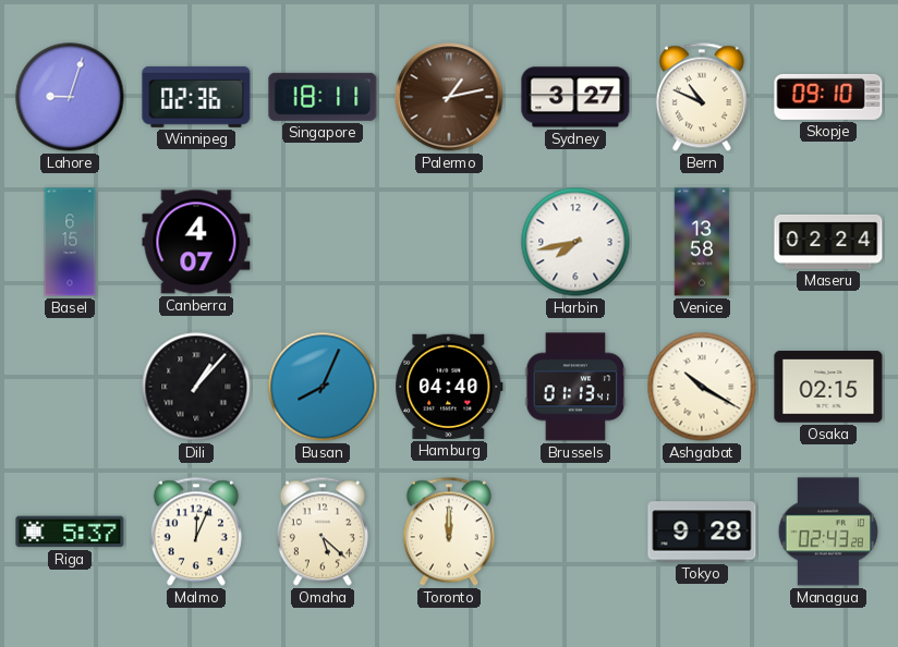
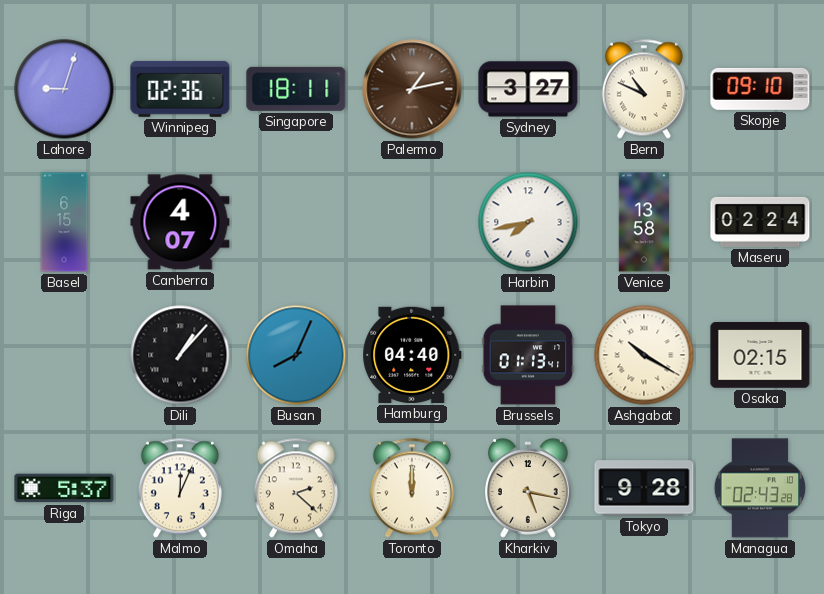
Omaha: 5:22 -> 2:22 (296, 488)
Kharkiv: none -> 5:17 (529, 488)
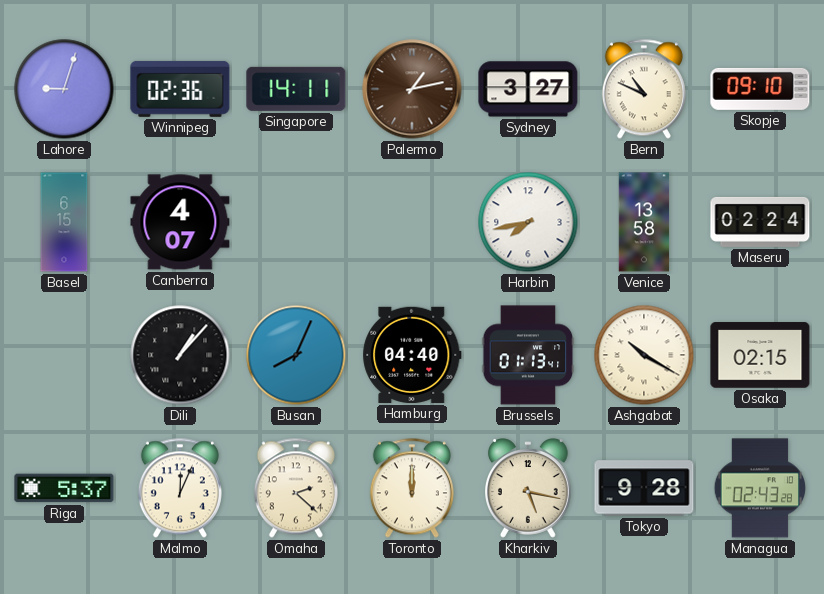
Singapore: 18:11 -> 14:11 (296, 89)
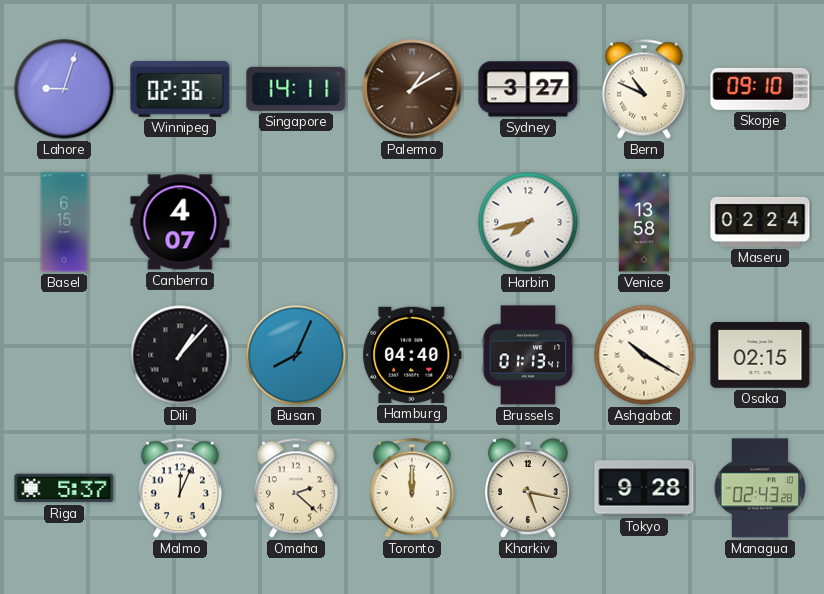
Palermo: 1:13 -> 1:10 (412, 89)
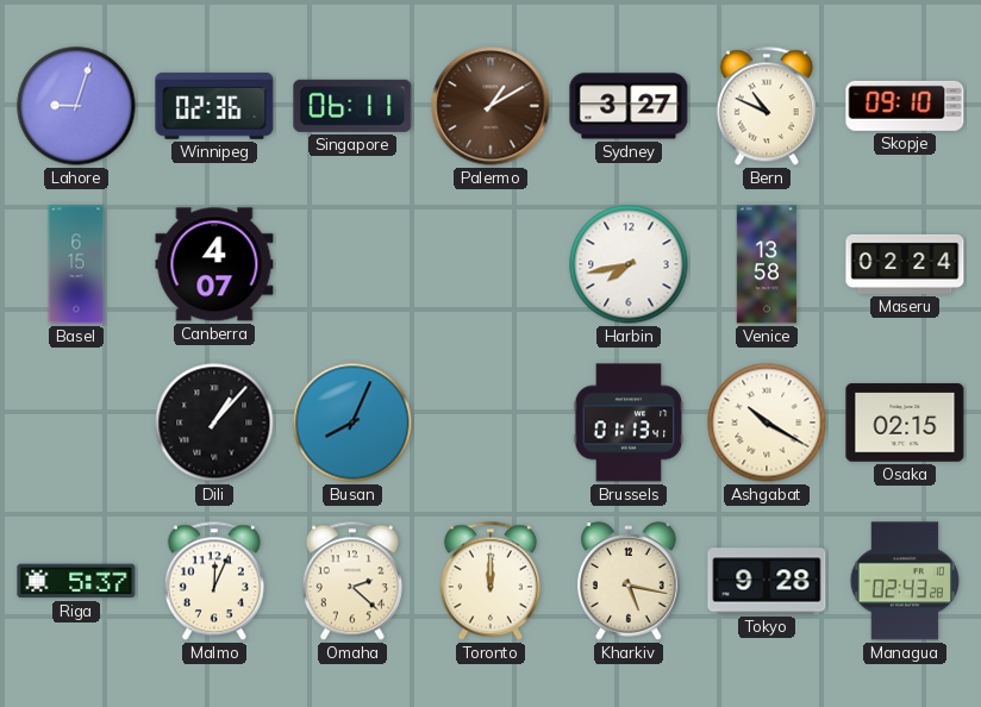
Singapore: 14:11 -> 06:11 (352, 106)
Hamburg: 04:40 -> none (412, 355)
